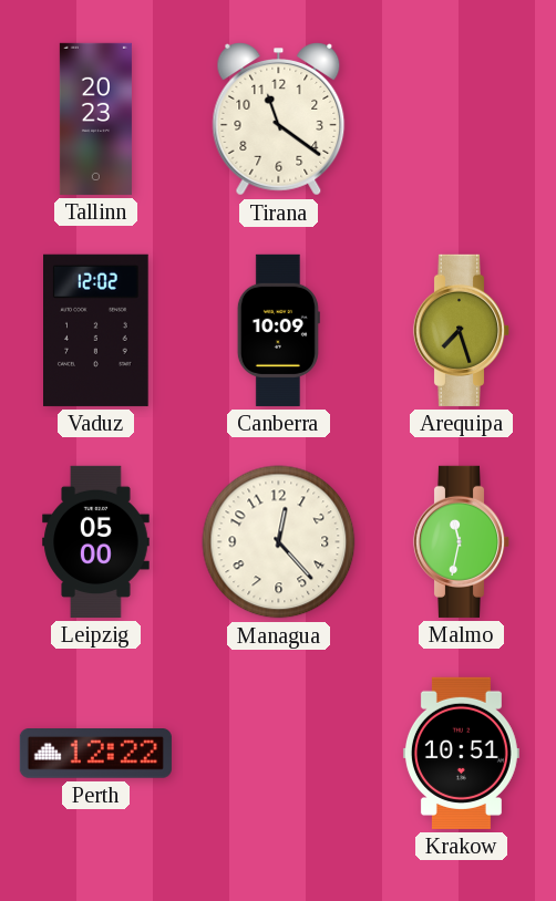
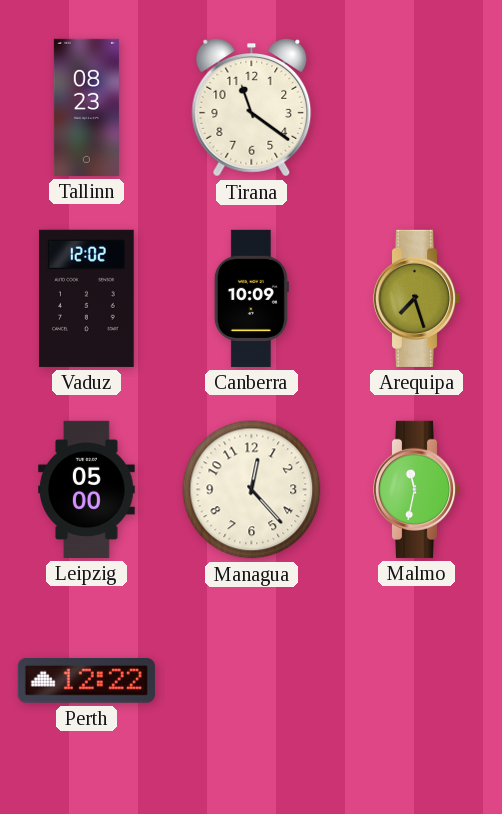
Tallinn: 20:23 -> 08:23 (86, 107)
Krakow: 10:51 -> none (461, 753)
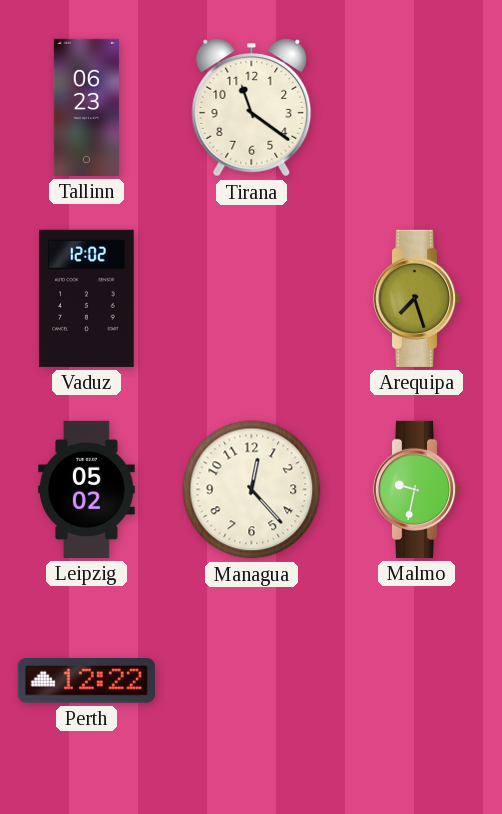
Tallinn: 08:23 -> 06:23 (86, 107)
Canberra: 10:09 -> none (251, 298)
Leipzig: 05:00 -> 05:02 (87, 489)
Malmo: 11:32 -> 9:32 (417, 489)
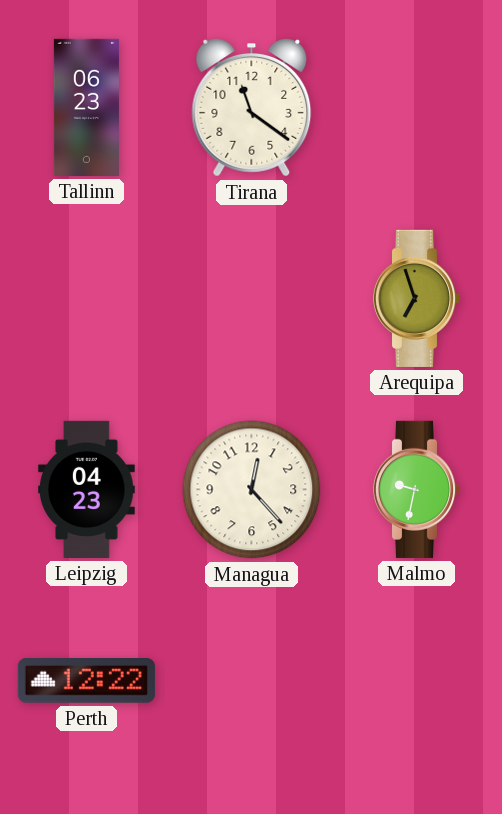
Vaduz: 12:02 -> none (87, 298)
Arequipa: 7:27 -> 6:57 (417, 298)
Leipzig: 05:02 -> 04:23 (87, 489)
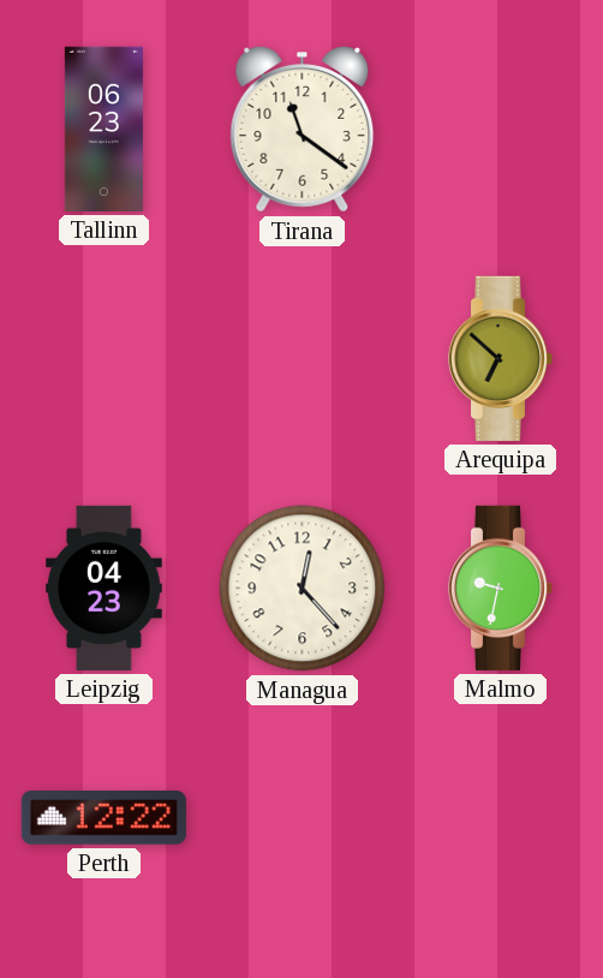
Arequipa: 6:57 -> 6:52 (501, 358)
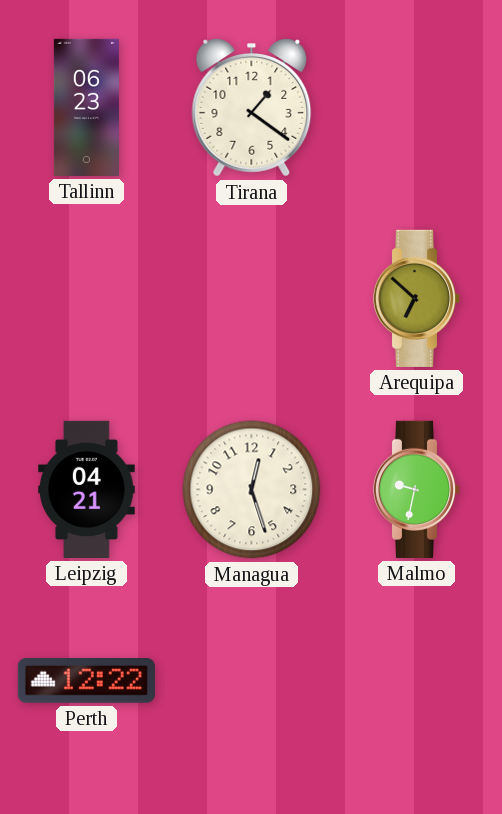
Tirana: 11:21 -> 1:21 (252, 108)
Leipzig: 04:23 -> 04:21 (87, 489)
Managua: 12:23 -> 12:27 (252, 490)
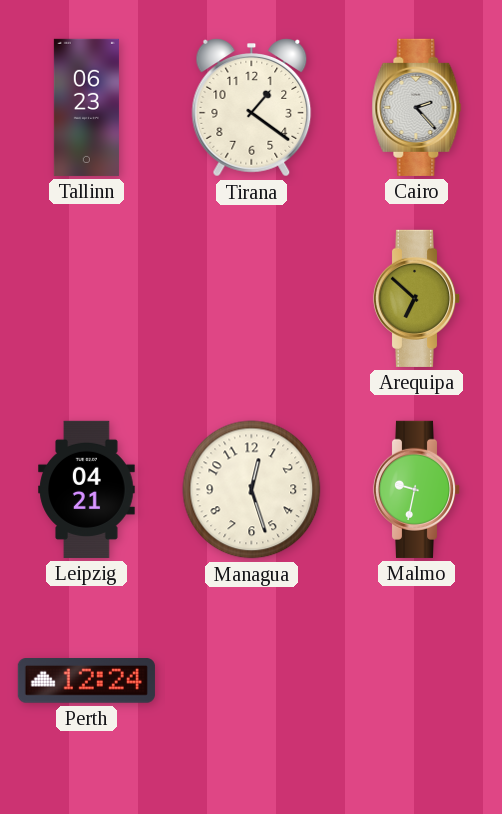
Cairo: none -> 2:23 (417, 107)
Perth: 12:22 -> 12:24 (86, 681)
